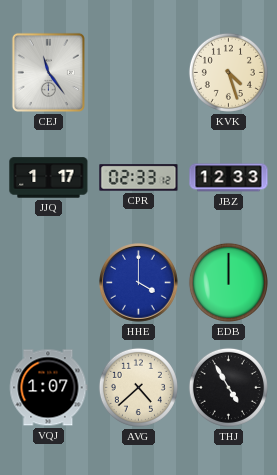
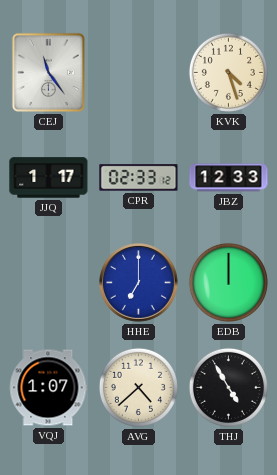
HHE: 4:00 -> 7:00 (139, 283)
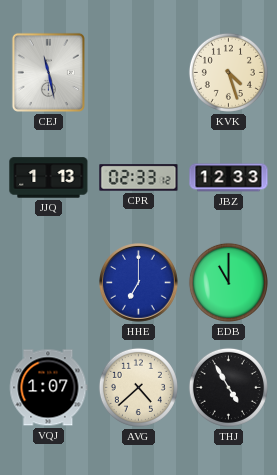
CEJ: 11:24 -> 11:28 (48, 72)
JJQ: 1:17 -> 1:13 (49, 178)
EDB: 12:00 -> 11:00 (228, 282)
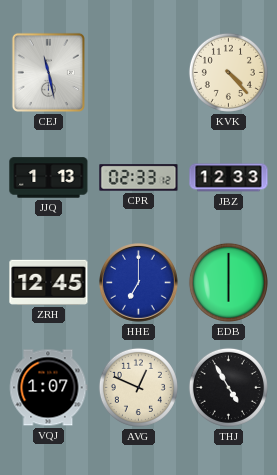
KVK: 4:27 -> 4:23 (228, 72)
ZRH: none -> 12:45 (49, 282)
EDB: 11:00 -> 6:00 (228, 282)
AVG: 4:38 -> 12:49 (138, 387)
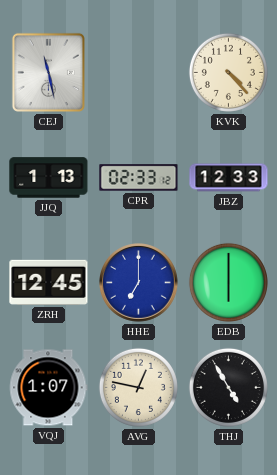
AVG: 12:49 -> 12:47 (138, 387)
